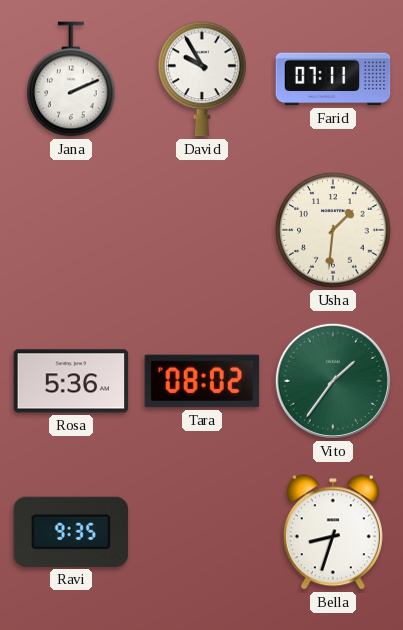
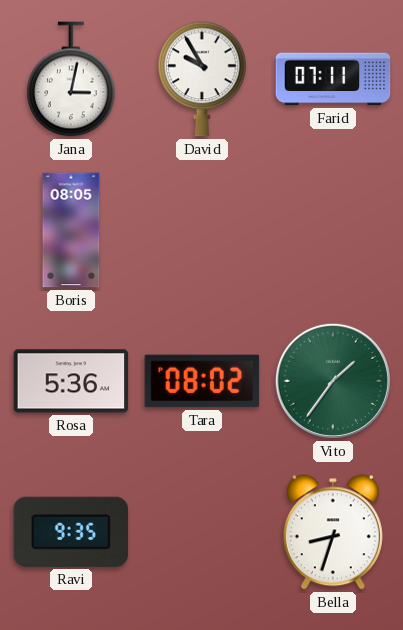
Jana: 2:11 -> 3:02 (71, 79)
Boris: none -> 08:05 (71, 230)
Usha: 1:31 -> none (333, 230)
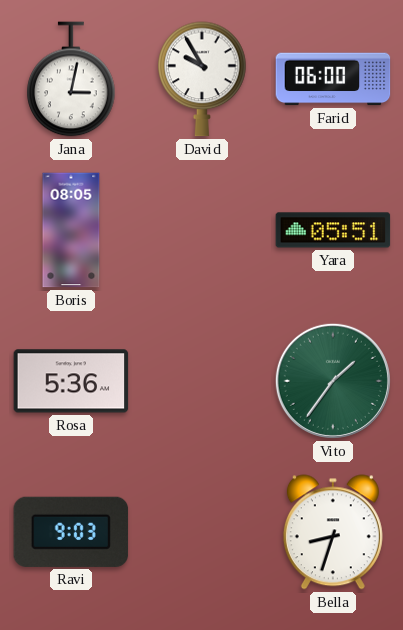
Farid: 07:11 -> 06:00 (333, 79)
Yara: none -> 05:51 (333, 230)
Tara: 08:02 -> none (202, 381)
Ravi: 9:35 -> 9:03 (71, 532)
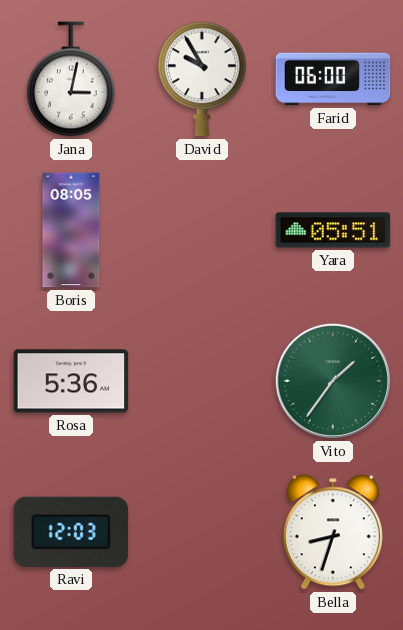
Ravi: 9:03 -> 12:03 (71, 532)
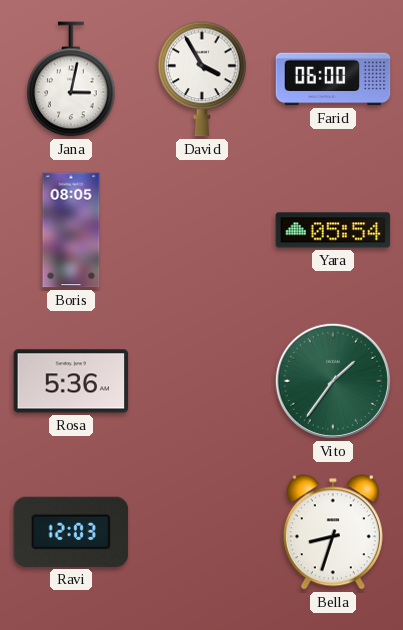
David: 9:55 -> 3:55 (202, 79)
Yara: 05:51 -> 05:54 (333, 230)
